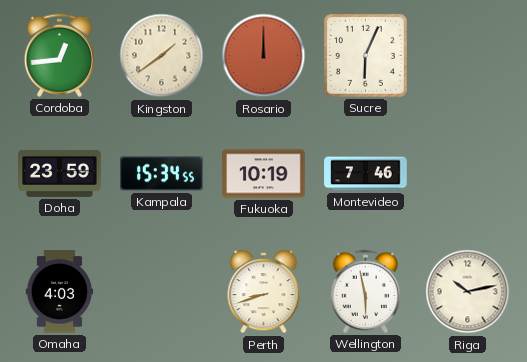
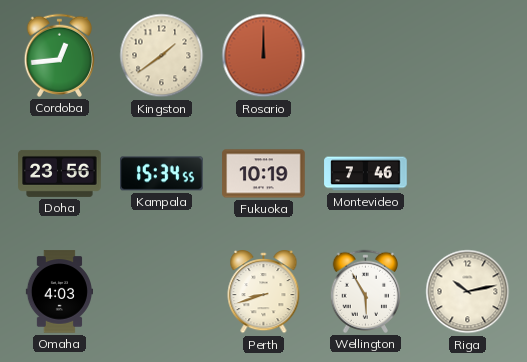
Sucre: 6:04 -> none (365, 55)
Doha: 23:59 -> 23:56 (60, 173)
Wellington: 5:58 -> 5:55 (366, 291)
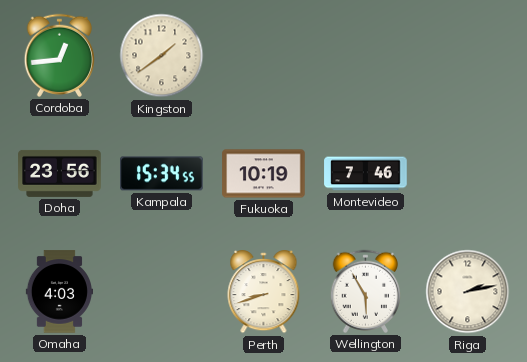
Rosario: 12:00 -> none (264, 56)
Riga: 10:13 -> 2:13 (468, 292)
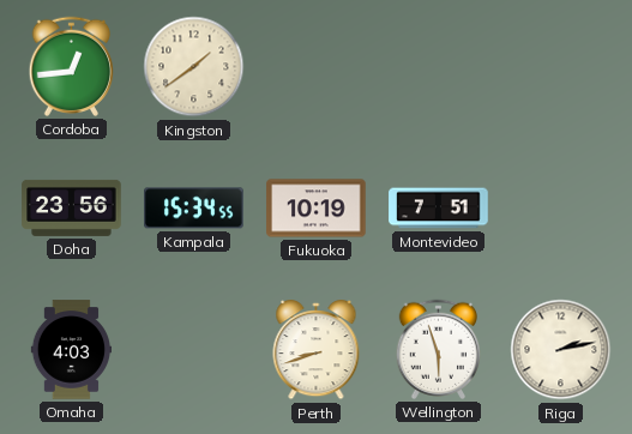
Montevideo: 7:46 -> 7:51 (439, 209)
Wellington: 5:55 -> 5:57 (439, 349)
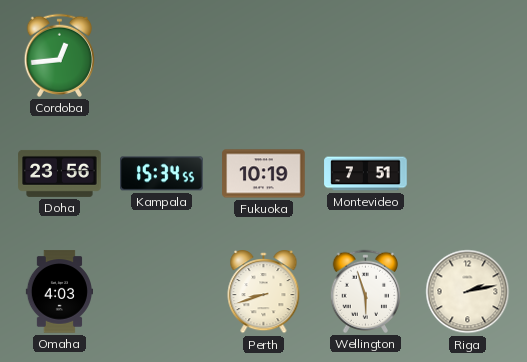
Kingston: 1:39 -> none (194, 67)
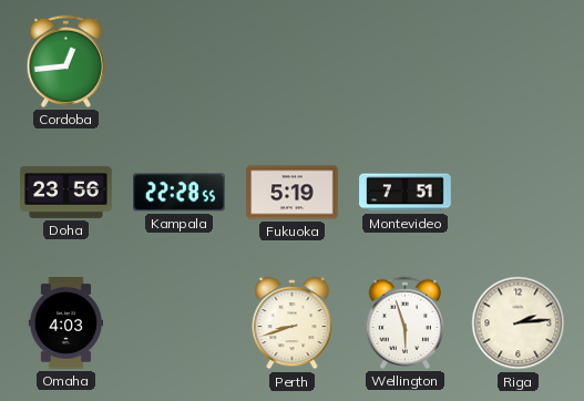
Kampala: 15:34 -> 22:28 (180, 193)
Fukuoka: 10:19 -> 5:19 (293, 193)
Riga: 2:13 -> 2:14 (519, 323)
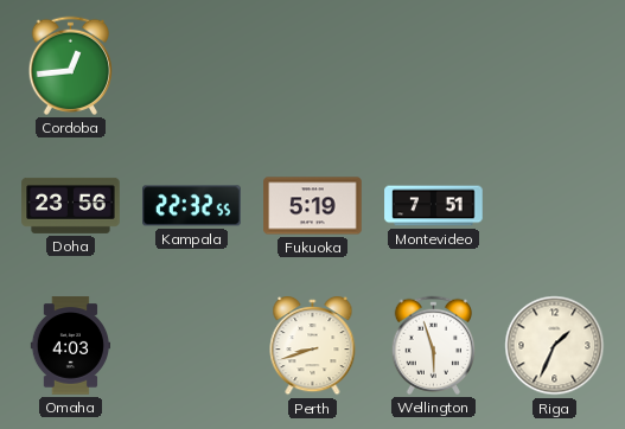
Kampala: 22:28 -> 22:32 (192, 206)
Riga: 2:14 -> 1:34 (555, 346)
